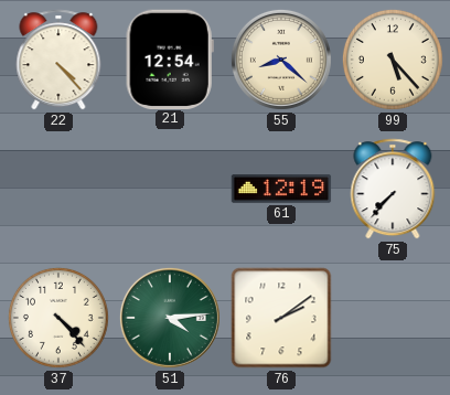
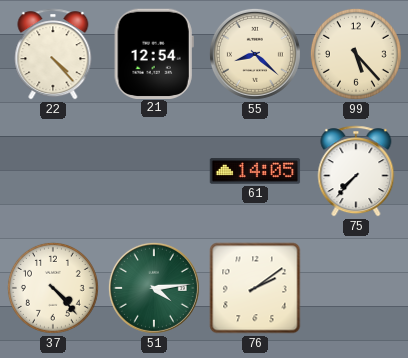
61: 12:19 -> 14:05 (255, 171)
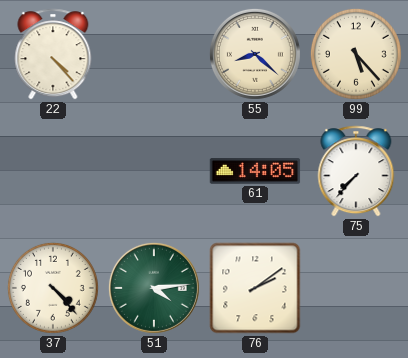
21: 12:54 -> none (154, 53)
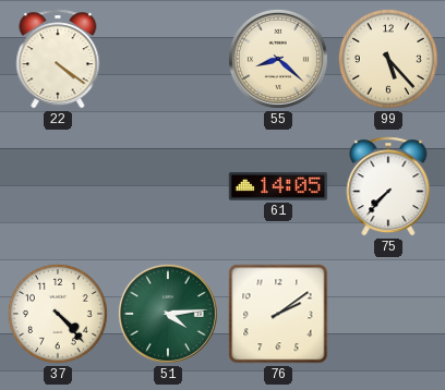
22: 4:23 -> 4:21 (58, 59)
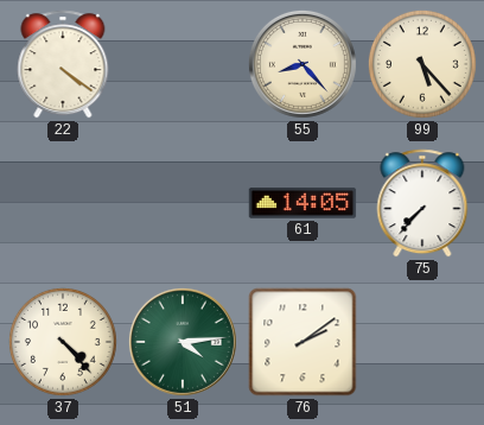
55: 8:22 -> 8:23 (302, 64)
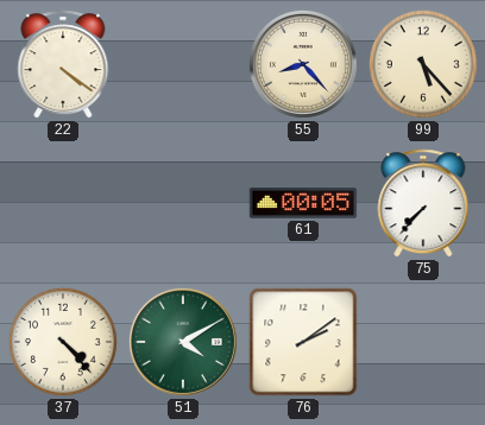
61: 14:05 -> 00:05 (303, 203)
51: 4:14 -> 4:10 (183, 342)
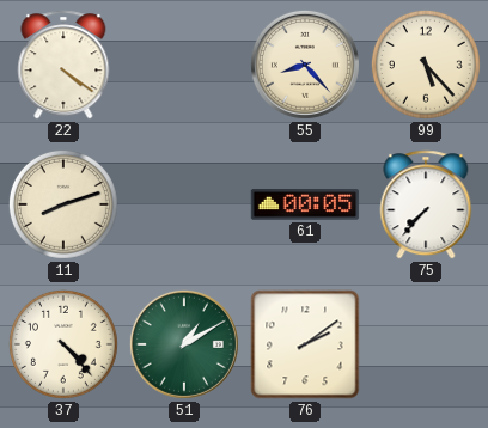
11: none -> 8:12 (63, 204)
51: 4:10 -> 1:10 (184, 344)
